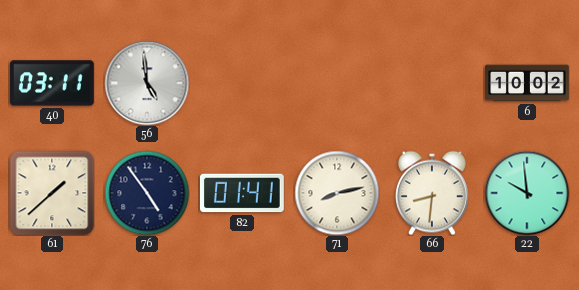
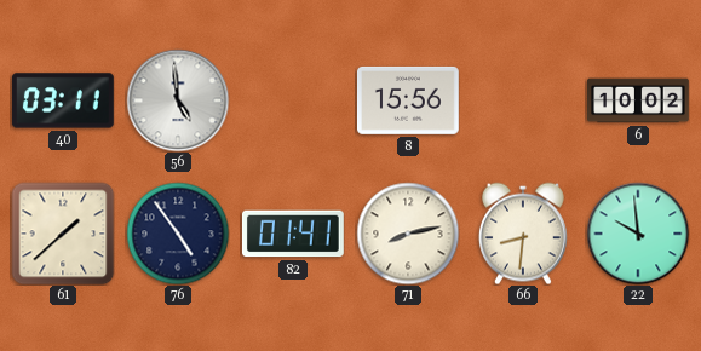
8: none -> 15:56 (408, 100)
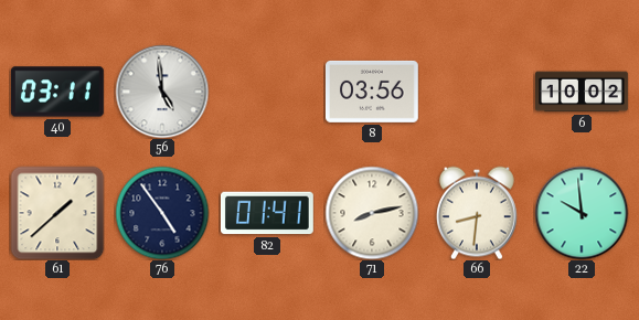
8: 15:56 -> 03:56 (372, 92)
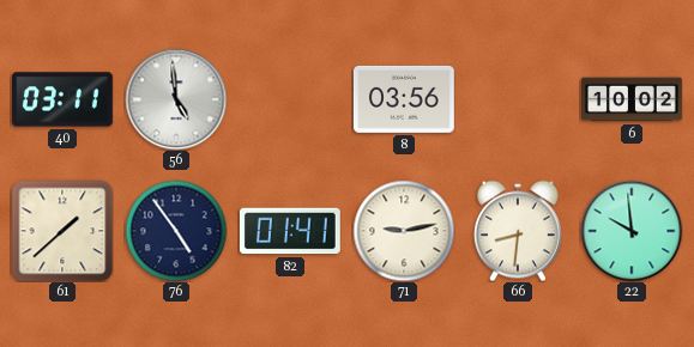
71: 8:13 -> 9:13 (404, 231)
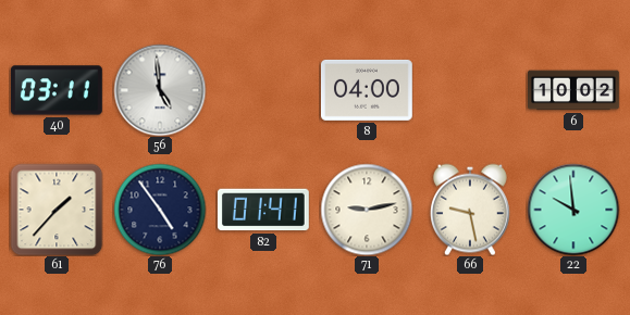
8: 03:56 -> 04:00 (367, 90)
61: 1:38 -> 1:37 (57, 210)
66: 8:31 -> 9:28 (470, 210)
